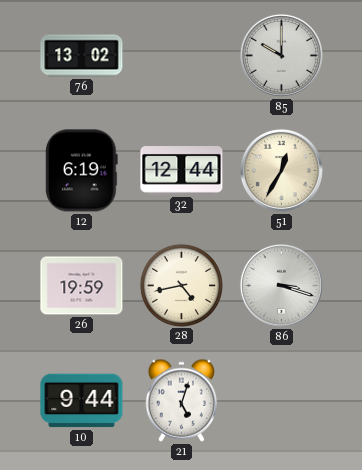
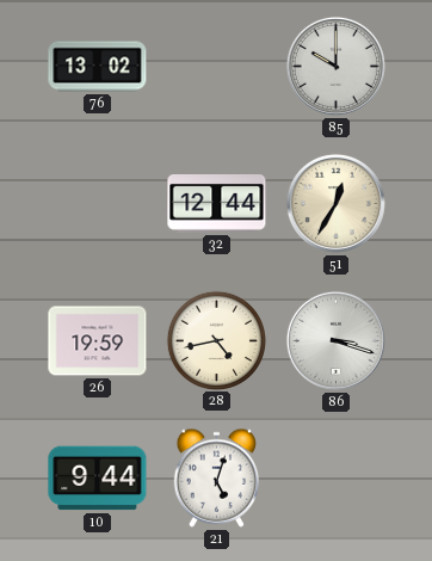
12: 6:19 -> none (82, 171)
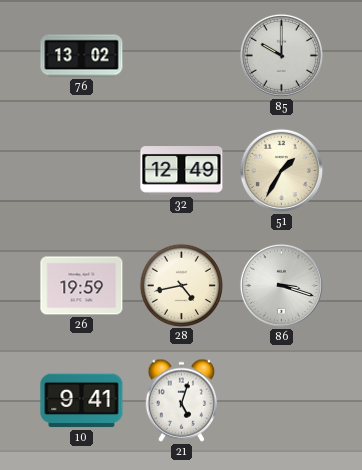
32: 12:44 -> 12:49 (182, 171)
51: 12:35 -> 1:35 (281, 170)
10: 9:44 -> 9:41 (82, 401)
